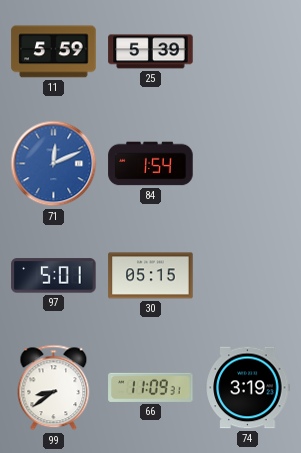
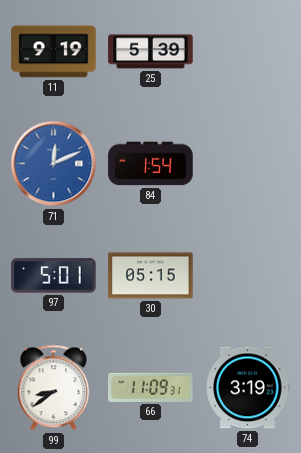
11: 5:59 -> 9:19 (54, 52)
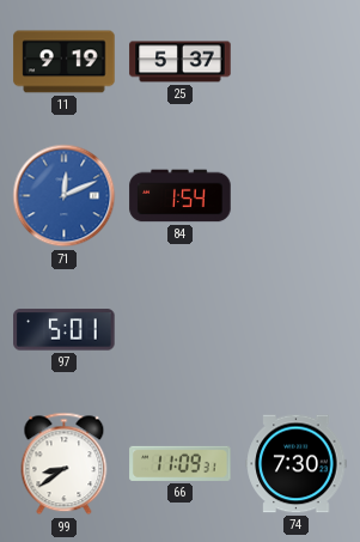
25: 5:39 -> 5:37 (181, 62)
30: 05:15 -> none (151, 276)
74: 3:19 -> 7:30 (297, 464)
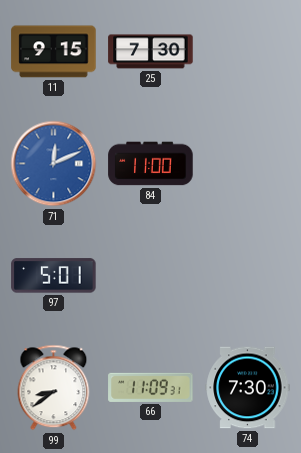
11: 9:19 -> 9:15 (54, 52)
25: 5:37 -> 7:30 (151, 52)
84: 1:54 -> 11:00 (151, 164)
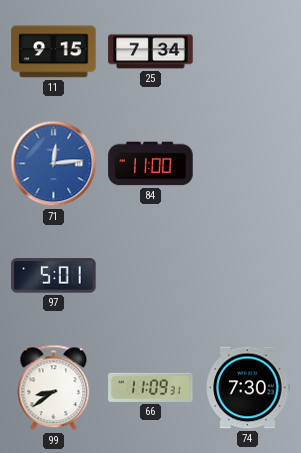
25: 7:30 -> 7:34 (151, 52)
71: 12:11 -> 12:14 (54, 164)
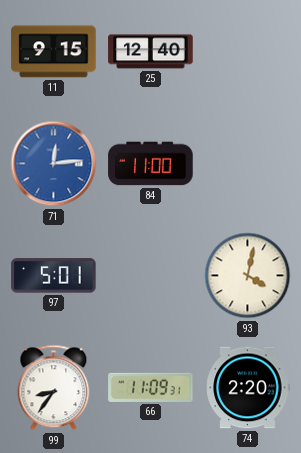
25: 7:34 -> 12:40 (151, 52)
93: none -> 4:02 (248, 276)
99: 8:39 -> 8:36 (54, 388)
74: 7:30 -> 2:20 (248, 388)
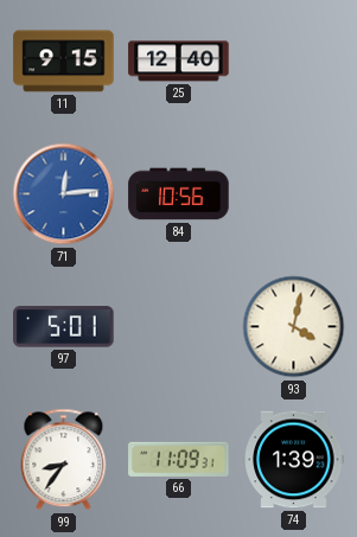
84: 11:00 -> 10:56 (179, 194)
74: 2:20 -> 1:39 (294, 460)
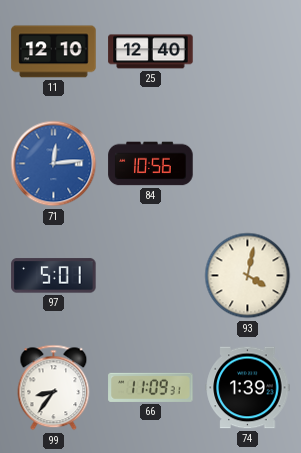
11: 9:15 -> 12:10 (54, 52)
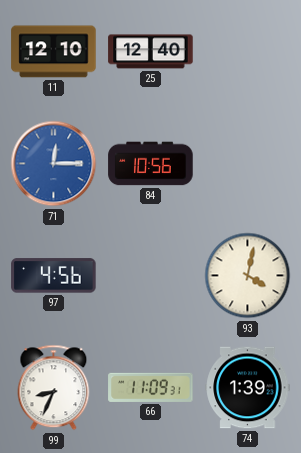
71: 12:14 -> 12:15 (54, 164)
97: 5:01 -> 4:56 (54, 276)
99: 8:36 -> 8:34 (54, 388)
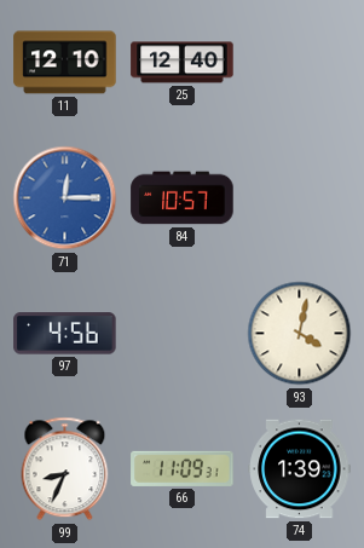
84: 10:56 -> 10:57 (183, 198)
